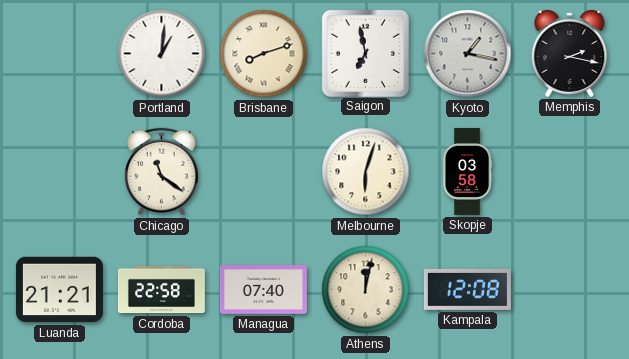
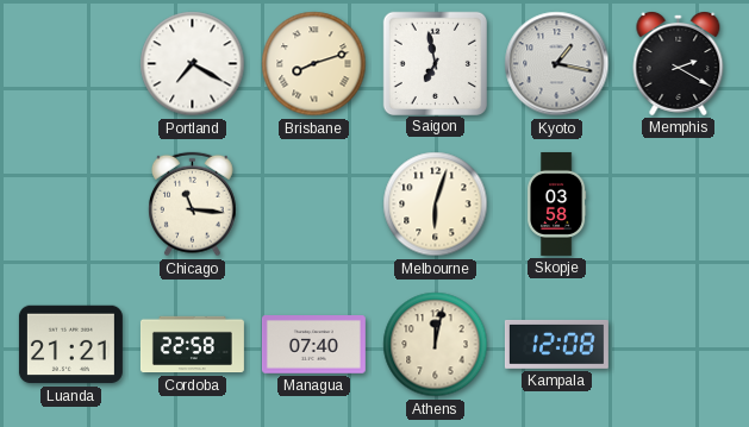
Portland: 1:01 -> 7:20 (193, 64)
Memphis: 2:17 -> 2:20 (679, 64)
Chicago: 11:21 -> 11:16 (193, 205)
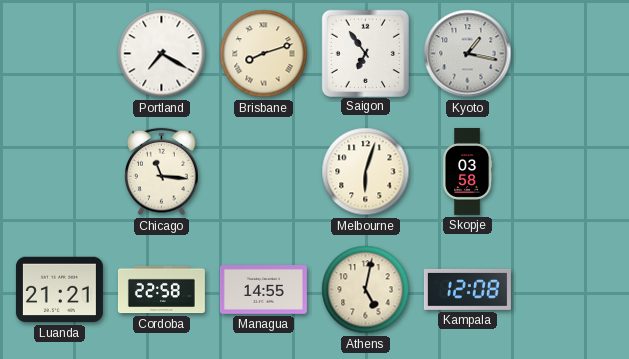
Saigon: 6:58 -> 6:54 (365, 53)
Memphis: 2:20 -> none (679, 64)
Managua: 07:40 -> 14:55 (263, 290)
Athens: 12:02 -> 5:02 (366, 290)
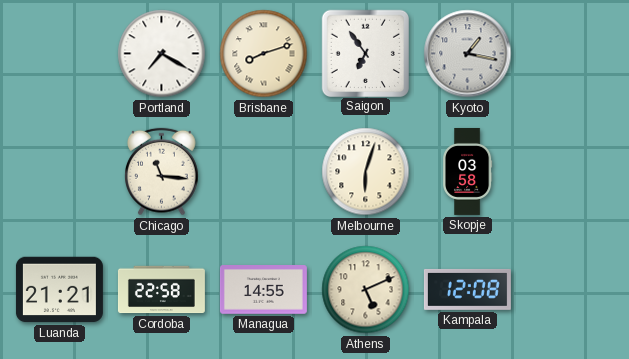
Athens: 5:02 -> 5:11 (366, 290)
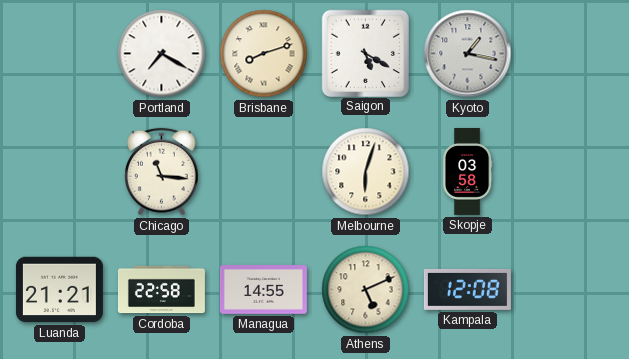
Saigon: 6:54 -> 5:20 (365, 53)
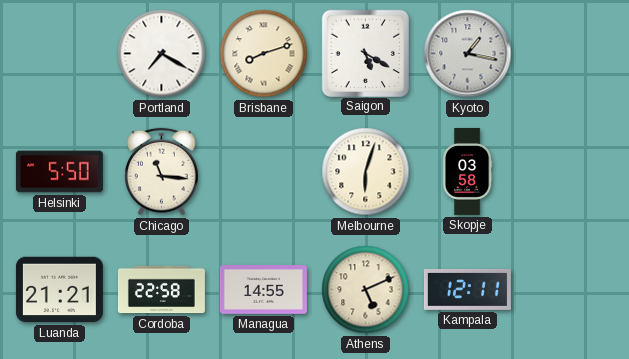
Helsinki: none -> 5:50 (59, 172)
Kampala: 12:08 -> 12:11 (467, 290)
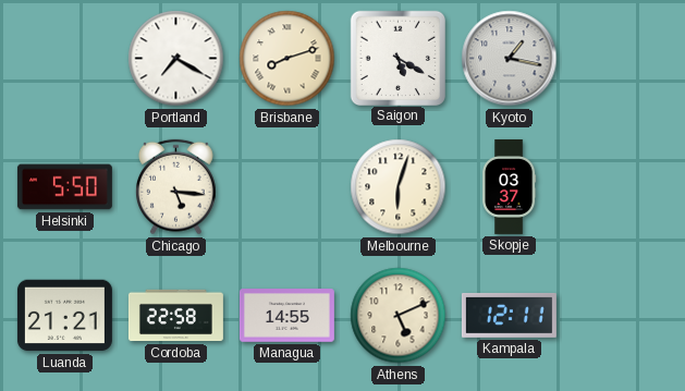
Chicago: 11:16 -> 5:16 (176, 187)
Skopje: 03:58 -> 03:37 (510, 186)
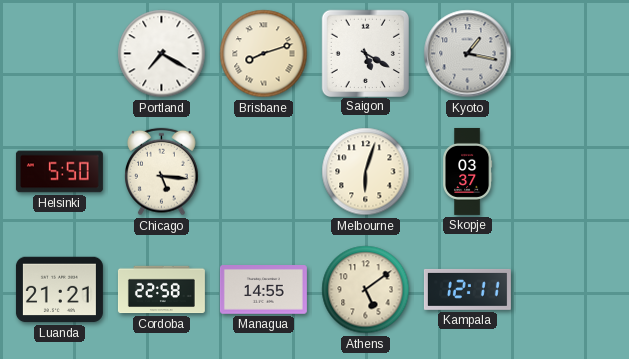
Athens: 5:11 -> 5:09 (366, 290)
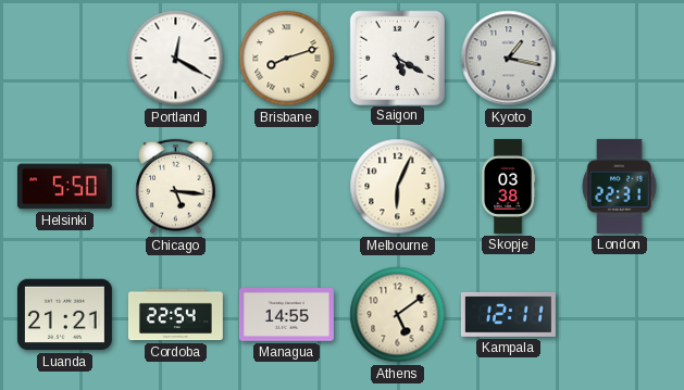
Portland: 7:20 -> 12:20 (176, 59)
Melbourne: 6:03 -> 6:04 (398, 187)
Skopje: 03:37 -> 03:38 (509, 186)
London: none -> 22:31 (619, 186)
Cordoba: 22:58 -> 22:54 (175, 315)
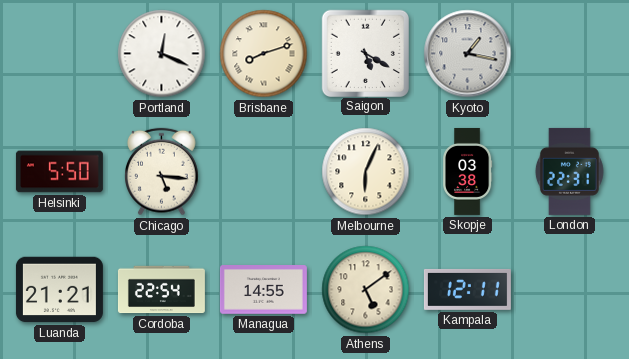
Portland: 12:20 -> 12:19 (162, 54)
